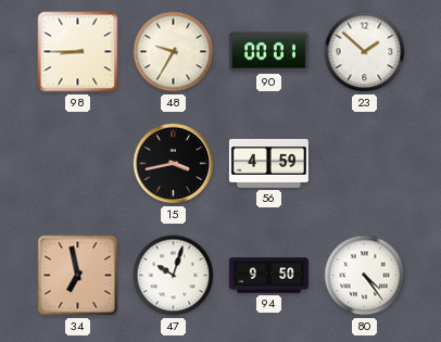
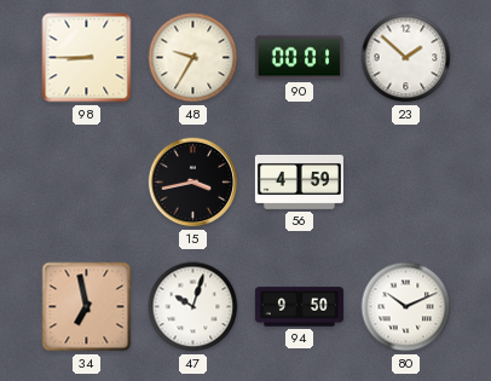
80: 4:24 -> 10:11 (406, 307)
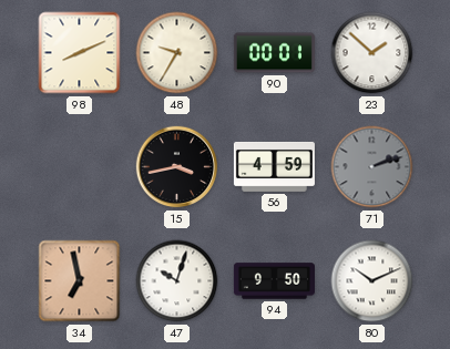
98: 8:45 -> 8:11 (80, 53)
71: none -> 2:12 (372, 167)
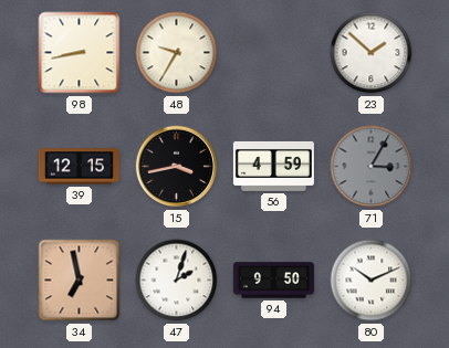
98: 8:11 -> 8:43 (80, 53)
90: 00:01 -> none (274, 53)
39: none -> 12:15 (79, 167)
71: 2:12 -> 3:05 (372, 167)
47: 10:03 -> 2:03 (177, 281)
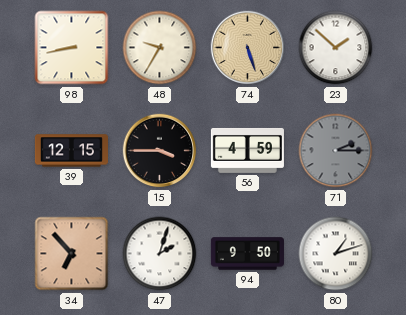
74: none -> 5:27 (248, 48)
15: 3:43 -> 3:45 (160, 151)
71: 3:05 -> 2:15 (336, 151)
34: 6:58 -> 6:53 (72, 254)
80: 10:11 -> 1:12 (336, 254)
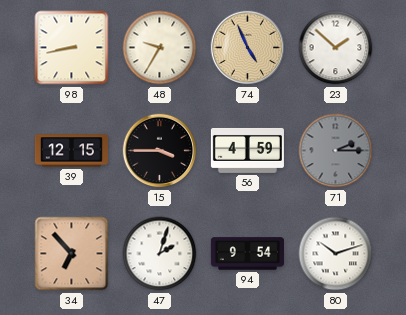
74: 5:27 -> 4:56 (248, 48)
94: 9:50 -> 9:54 (247, 254)
80: 1:12 -> 10:12 (336, 254)
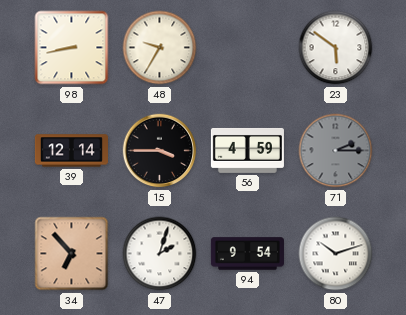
74: 4:56 -> none (248, 48)
23: 1:52 -> 5:51 (336, 48)
39: 12:15 -> 12:14 (71, 151)
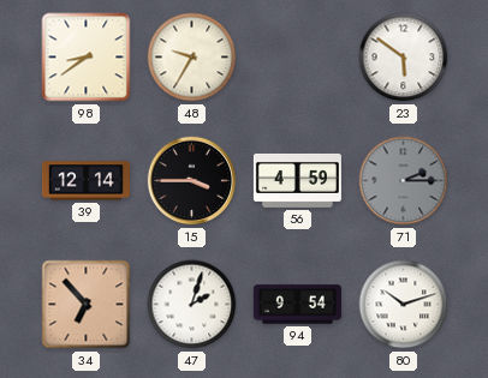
98: 8:43 -> 8:39 (87, 58)
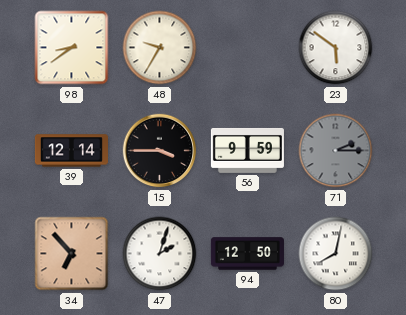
56: 4:59 -> 9:59 (247, 150)
94: 9:54 -> 12:50 (247, 254)
80: 10:12 -> 8:02 (336, 254)
